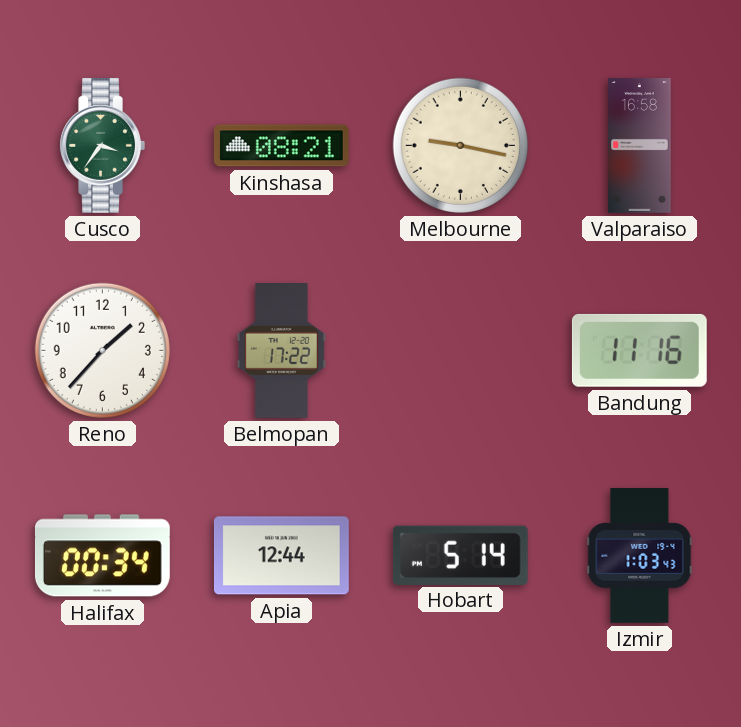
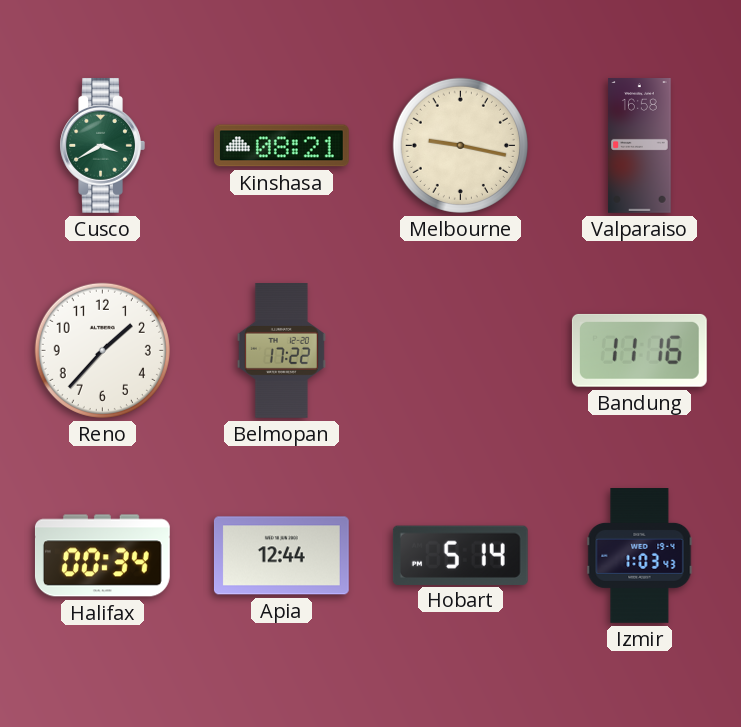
Cusco: 3:36 -> 3:40 (102, 145)
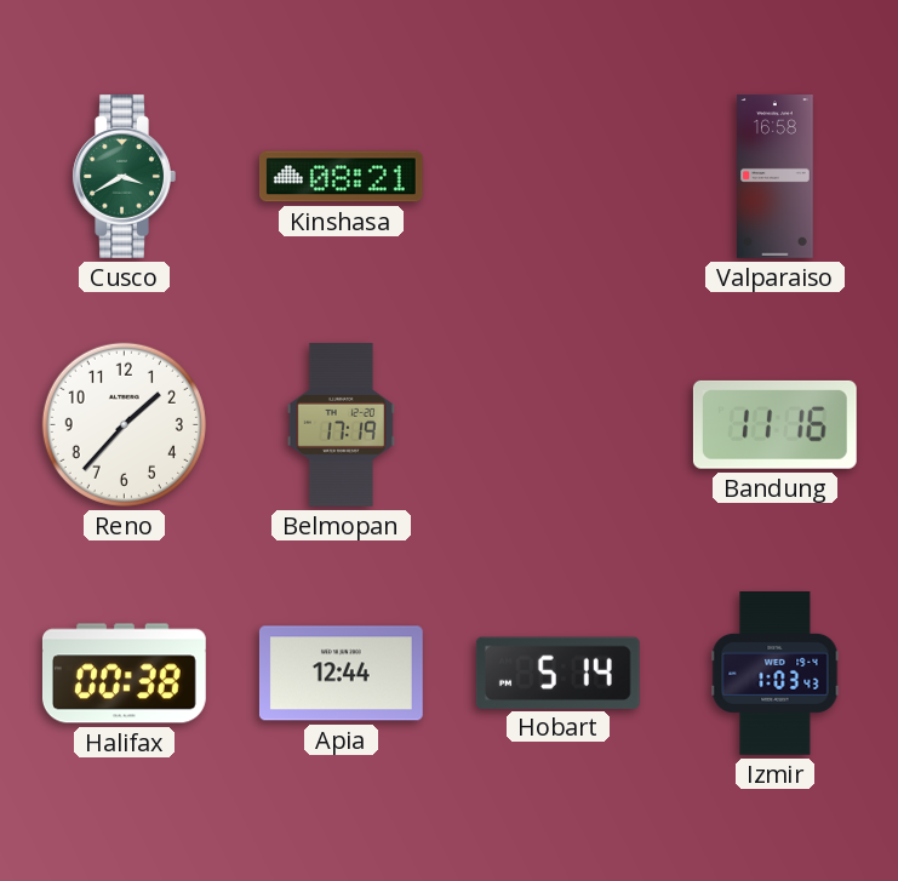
Melbourne: 9:17 -> none (460, 145)
Belmopan: 17:22 -> 17:19 (341, 425)
Halifax: 00:34 -> 00:38 (124, 674)
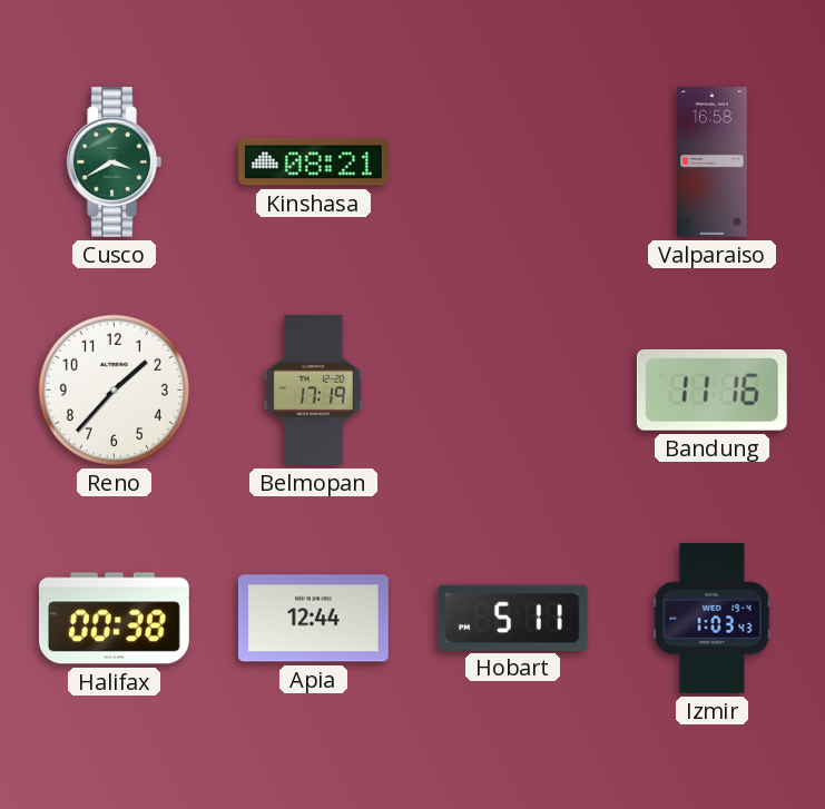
Hobart: 5:14 -> 5:11 (512, 618)
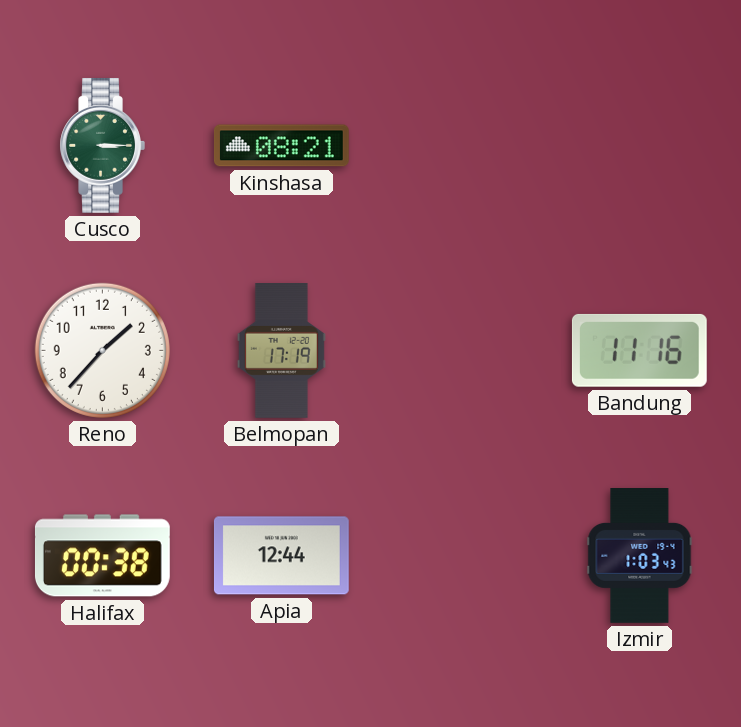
Cusco: 3:40 -> 3:15 (102, 145)
Valparaiso: 16:58 -> none (713, 162)
Hobart: 5:11 -> none (512, 618)
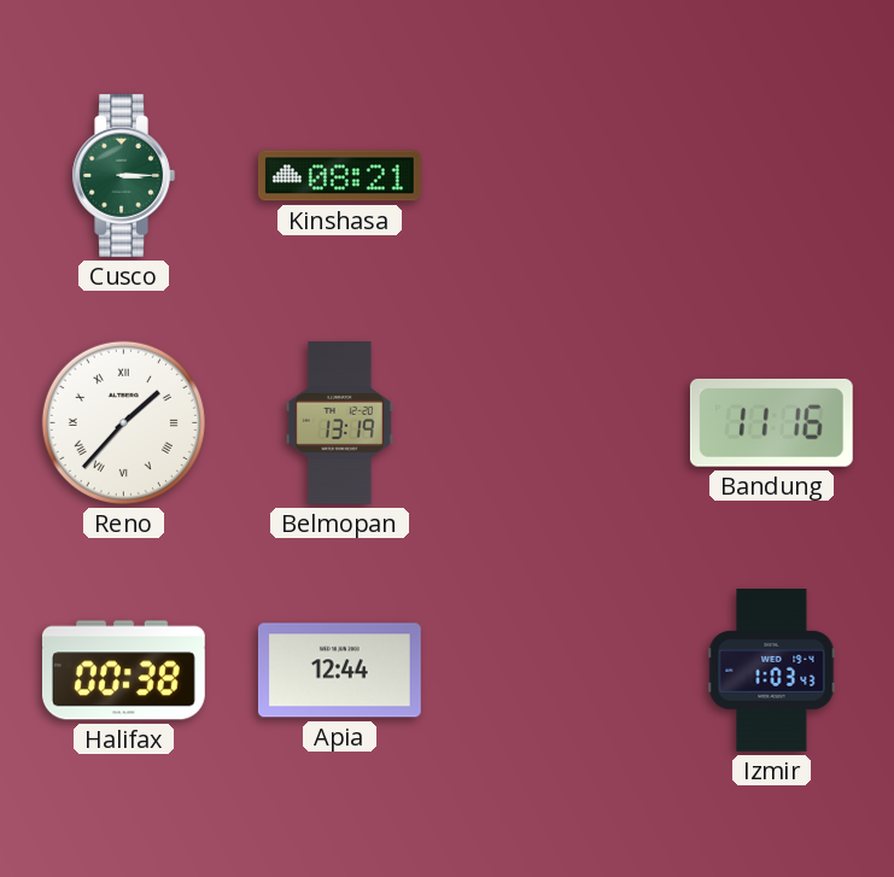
Reno numerals: Arabic -> Roman (123, 422)
Belmopan: 17:19 -> 13:19 (339, 423)
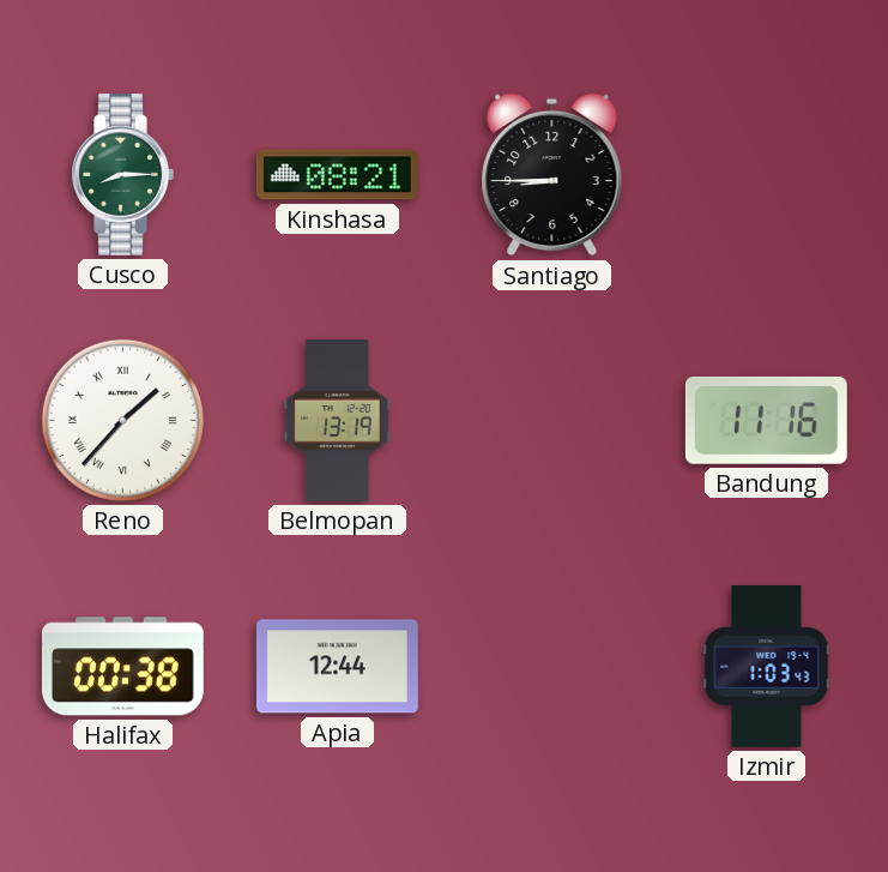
Cusco: 3:15 -> 8:15 (122, 174)
Santiago: none -> 8:45 (552, 175)
